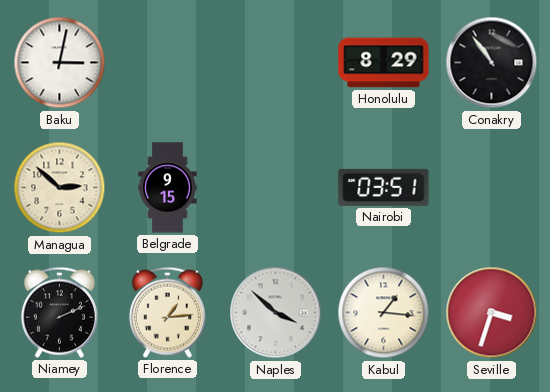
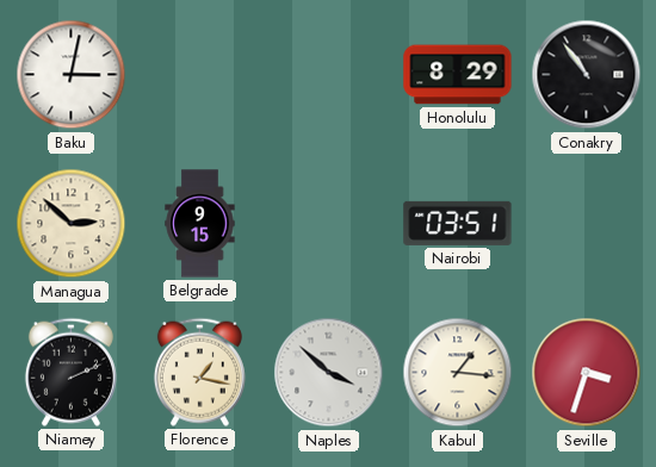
Florence: 1:14 -> 1:17 (199, 372)
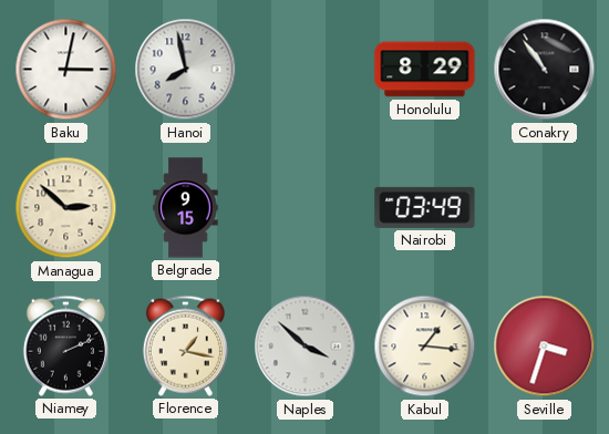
Hanoi: none -> 7:58 (186, 70)
Nairobi: 03:51 -> 03:49 (425, 207)
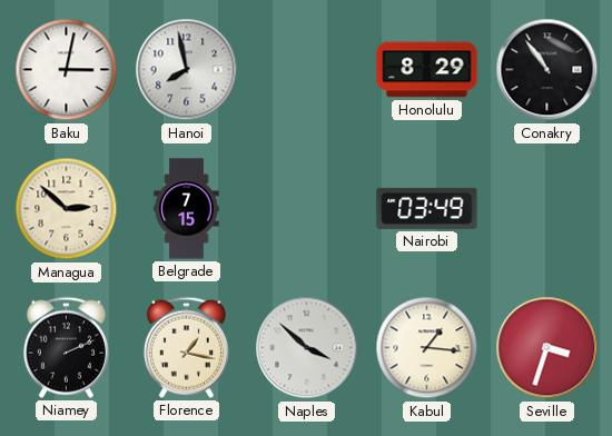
Belgrade: 9:15 -> 7:15 (187, 209)
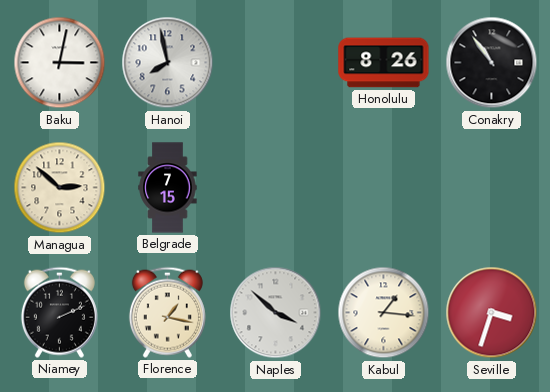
Honolulu: 8:29 -> 8:26 (384, 63)
Nairobi: 03:49 -> none (427, 208)
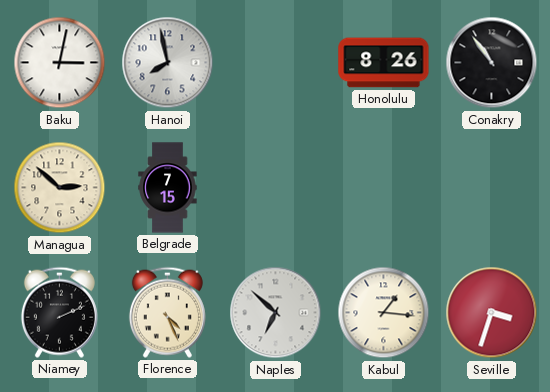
Florence: 1:17 -> 4:26 (167, 312)
Naples: 3:52 -> 6:52 (276, 313)
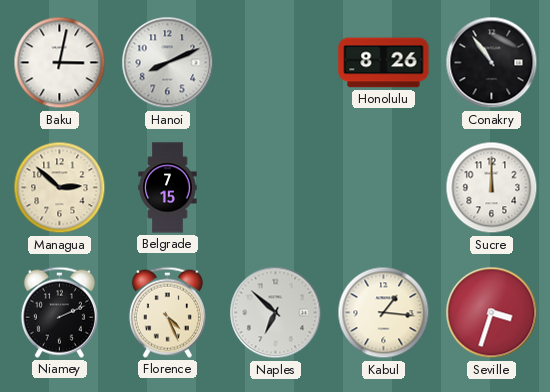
Hanoi: 7:58 -> 8:11 (168, 63)
Sucre: none -> 12:00 (492, 188)
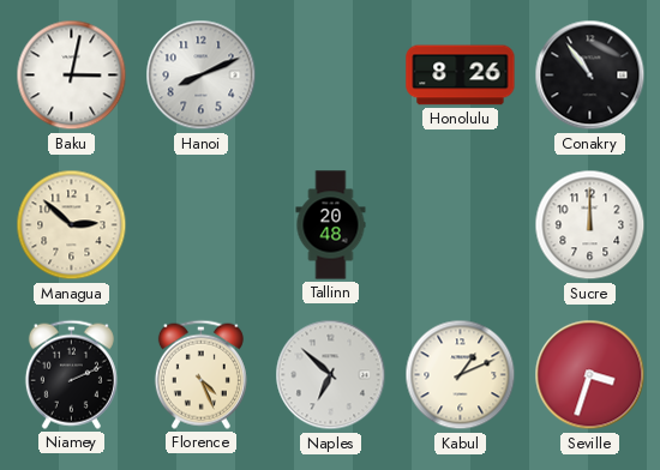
Belgrade: 7:15 -> none (168, 188)
Tallinn: none -> 20:48 (331, 225)
Kabul: 1:16 -> 1:11 (461, 375)
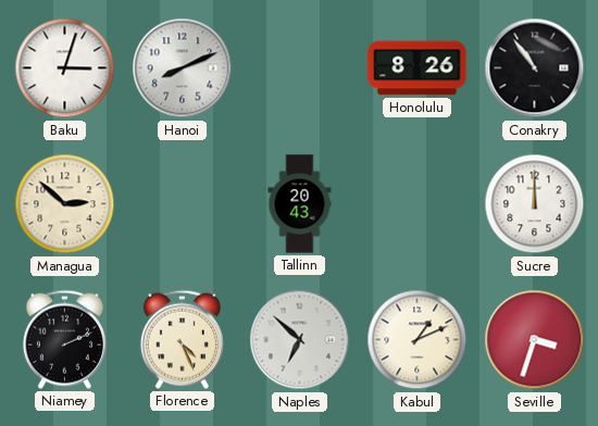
Baku: 3:02 -> 3:03 (65, 68)
Tallinn: 20:48 -> 20:43 (300, 204)
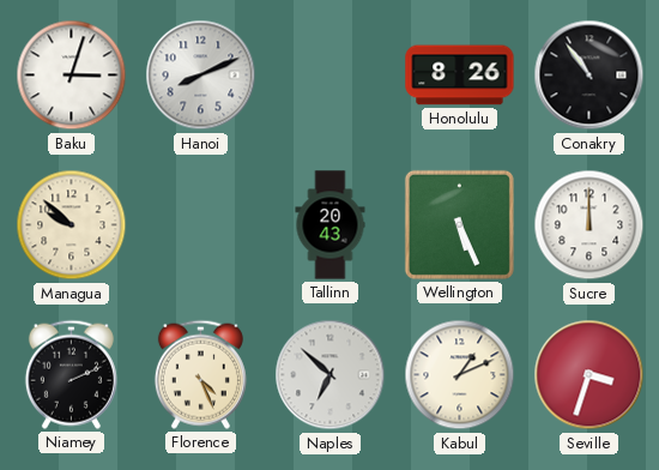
Managua: 2:52 -> 9:52 (72, 225)
Wellington: none -> 5:26 (459, 224)
